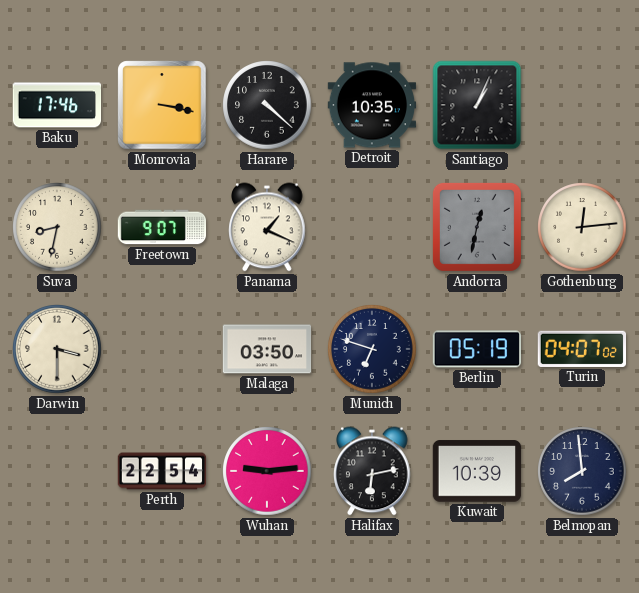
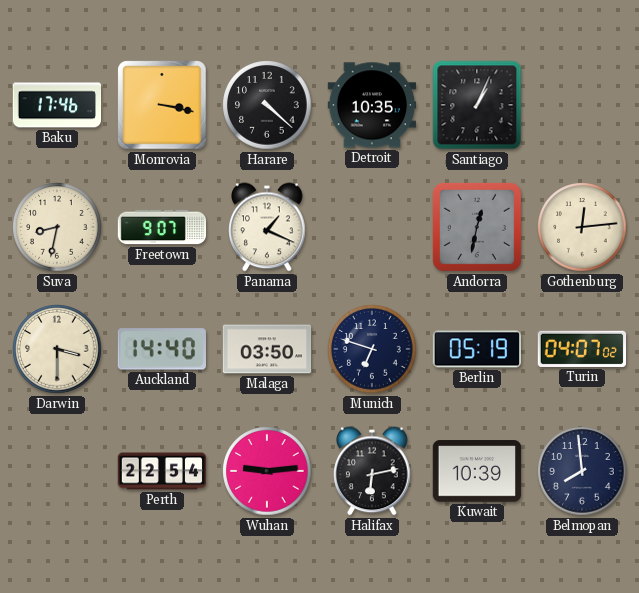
Auckland: none -> 14:40 (162, 349)
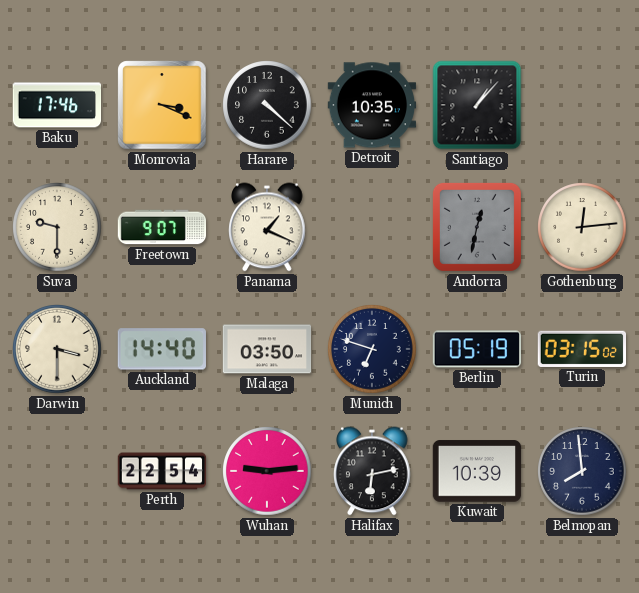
Monrovia: 3:17 -> 3:19 (162, 105)
Santiago: 1:04 -> 1:07 (477, 105)
Suva: 8:32 -> 9:30 (57, 227)
Turin: 04:07 -> 03:15 (581, 349)
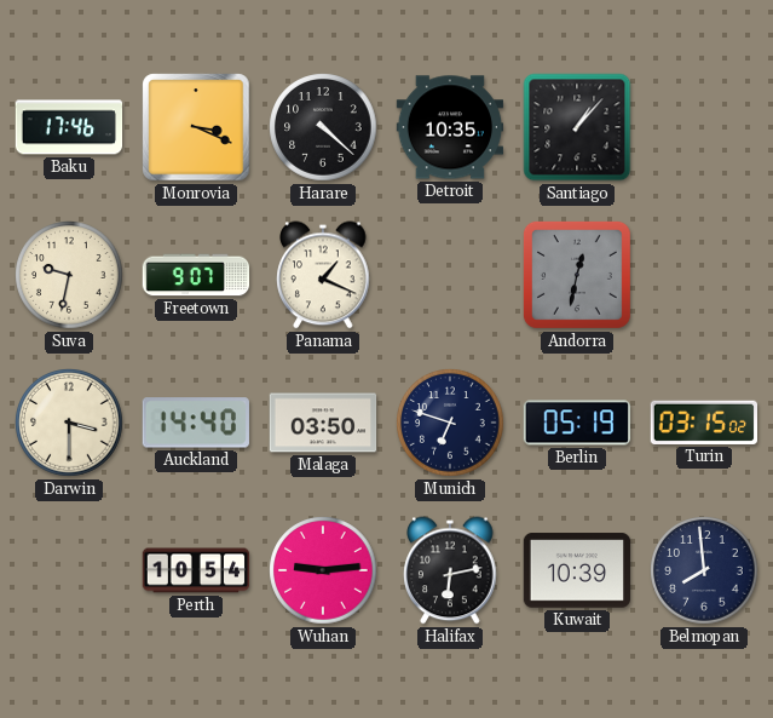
Suva: 9:30 -> 9:32 (69, 275)
Gothenburg: 12:14 -> none (582, 227)
Perth: 22:54 -> 10:54 (196, 570)
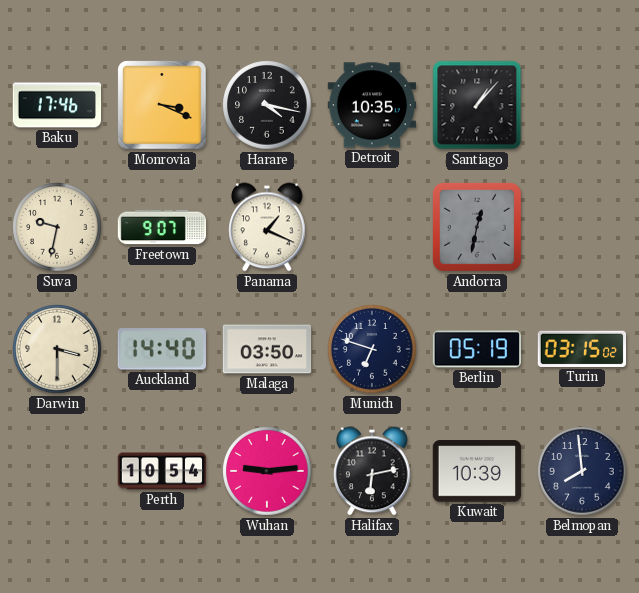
Harare: 4:22 -> 4:17 (267, 105)
